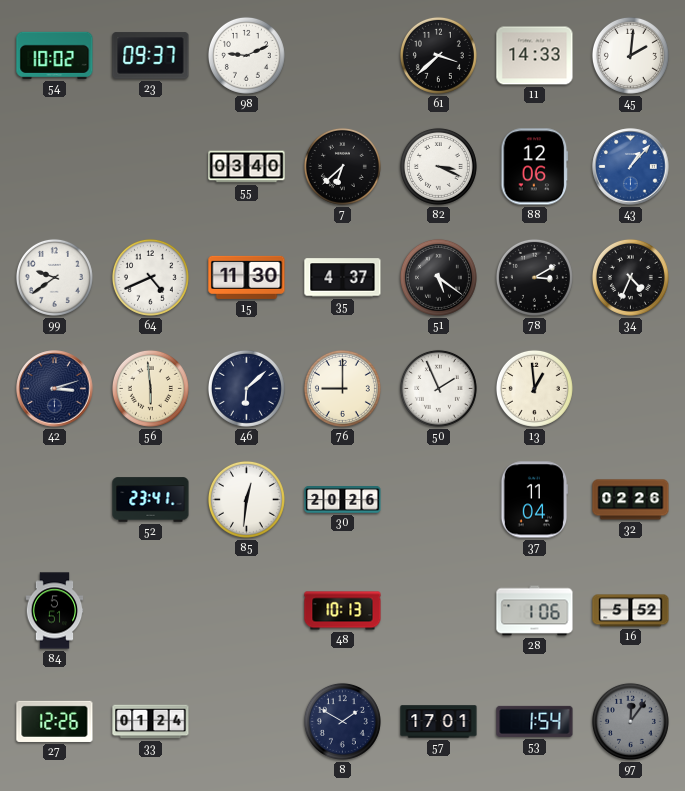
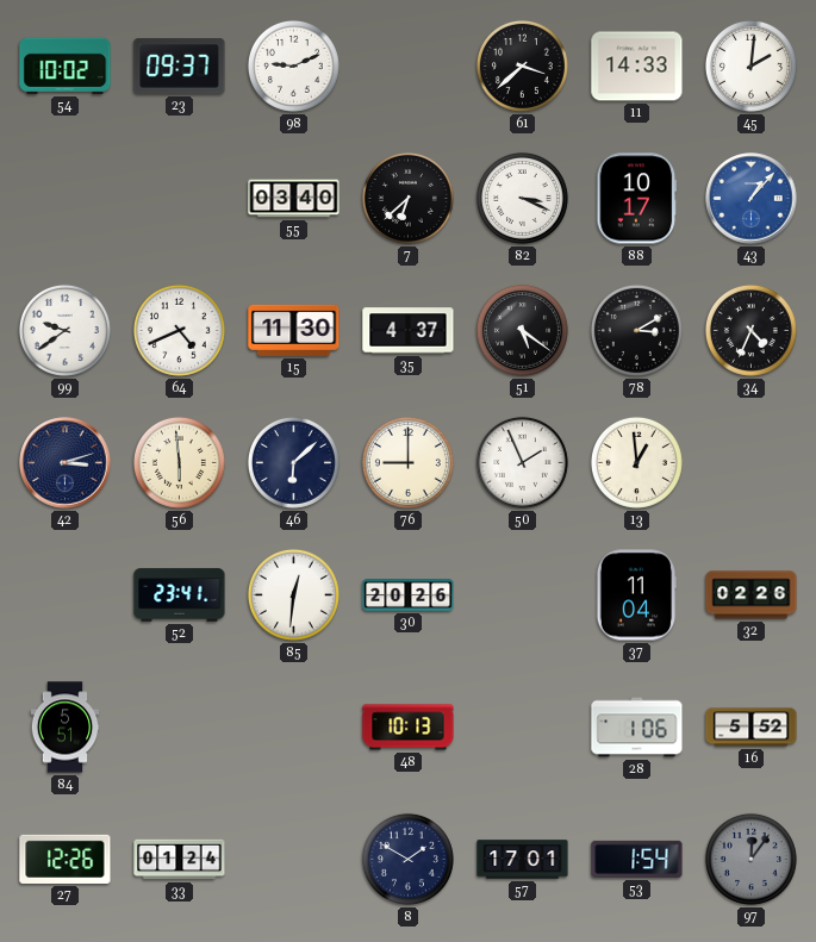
88: 12:06 -> 10:17 (637, 199)
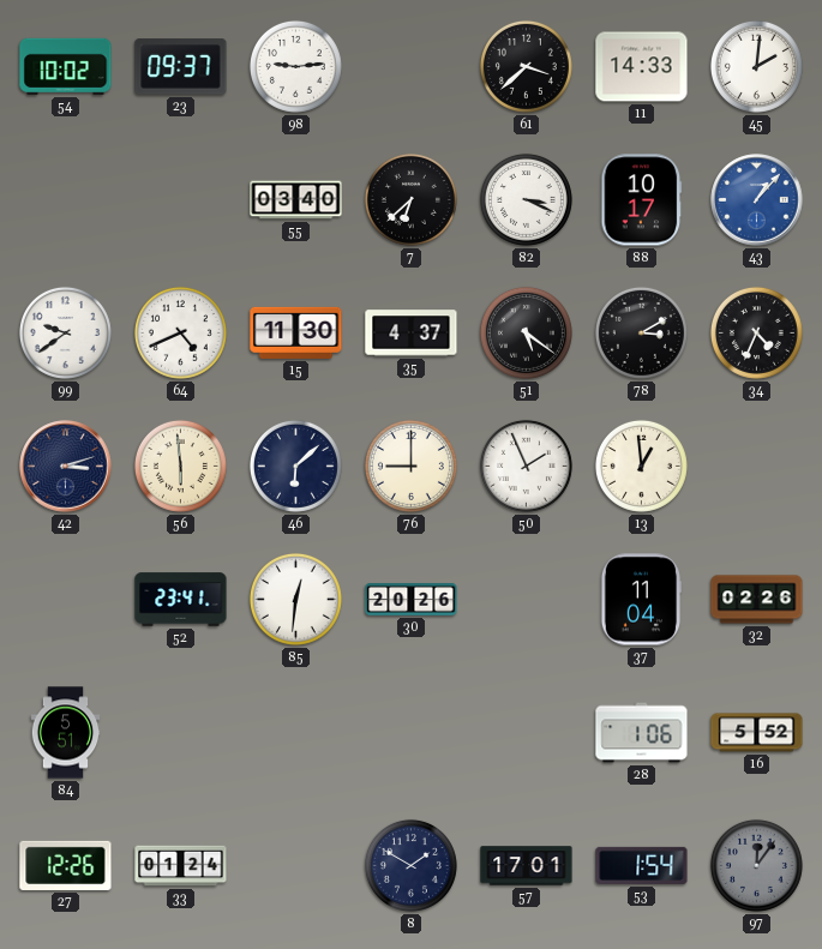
98: 9:11 -> 9:14 (295, 66)
48: 10:13 -> none (409, 728)
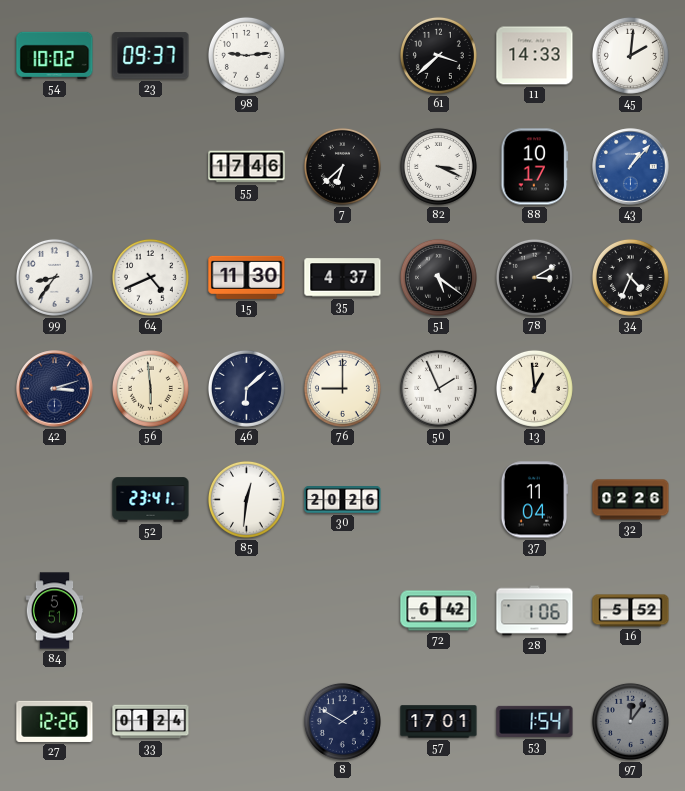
55: 03:40 -> 17:46 (247, 167)
99: 9:39 -> 8:36 (54, 277)
72: none -> 6:42 (439, 611)
